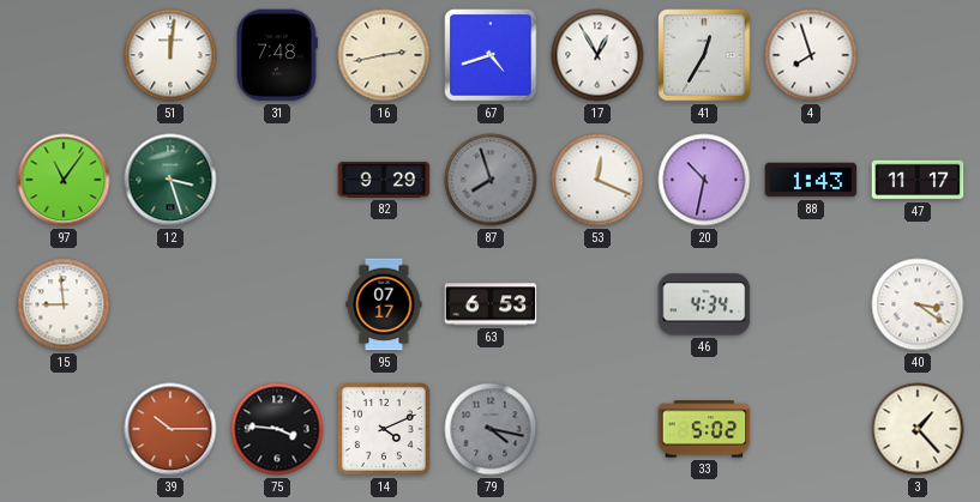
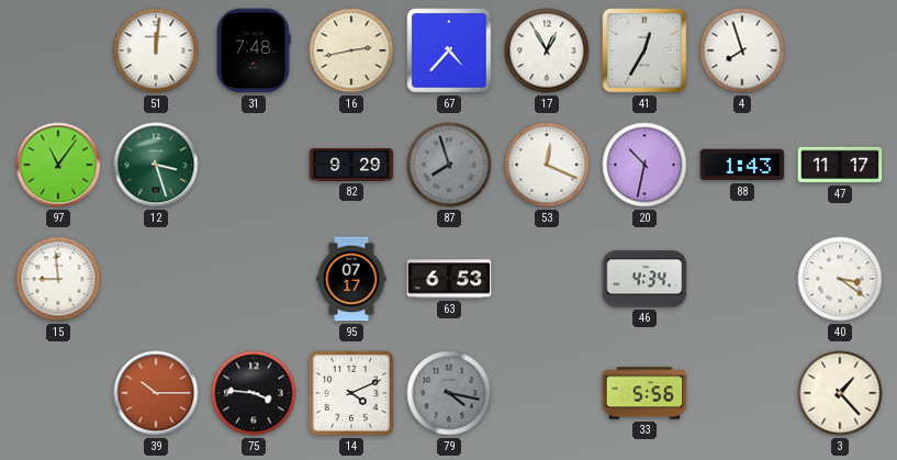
67: 4:42 -> 4:37 (449, 51)
33: 5:02 -> 5:56 (644, 393)
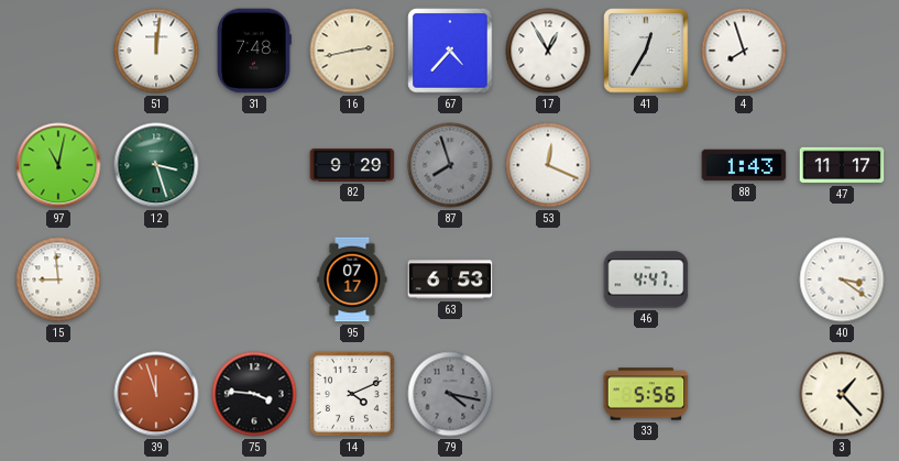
97: 11:06 -> 11:02 (58, 165)
20: 10:32 -> none (644, 165)
46: 4:34 -> 4:47 (646, 279)
39: 10:15 -> 11:57 (156, 394)
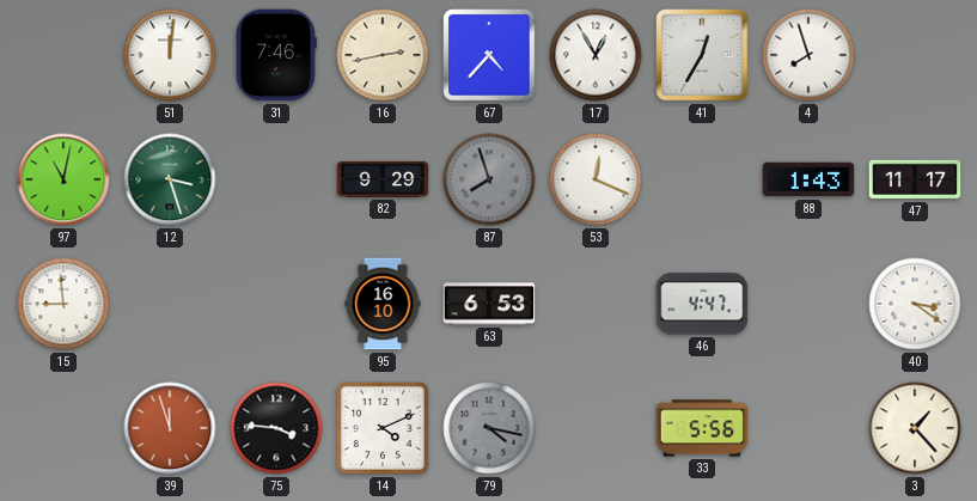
31: 7:48 -> 7:46 (277, 55)
95: 07:17 -> 16:10 (383, 304)
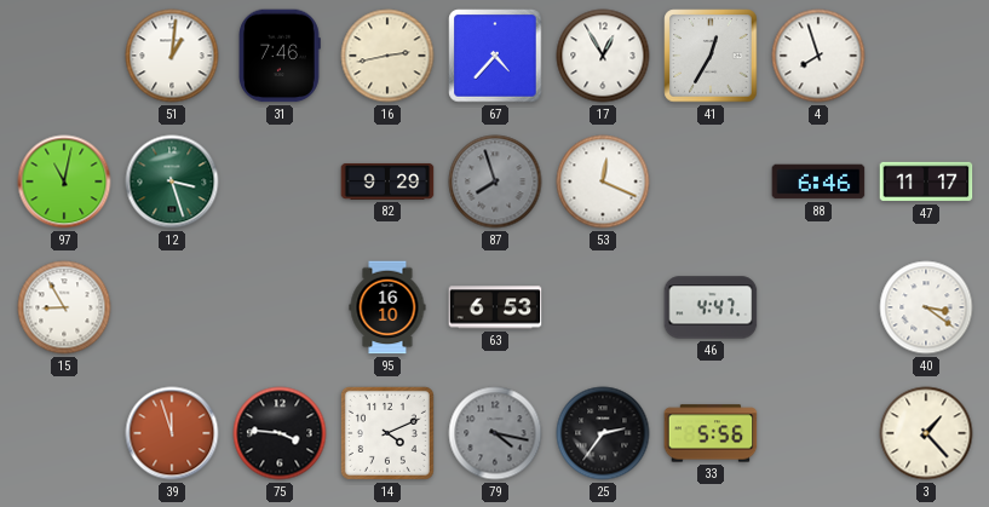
51: 12:01 -> 1:01 (172, 56)
88: 1:43 -> 6:46 (818, 182)
15: 8:59 -> 8:55 (64, 307)
25: none -> 2:36 (603, 433)
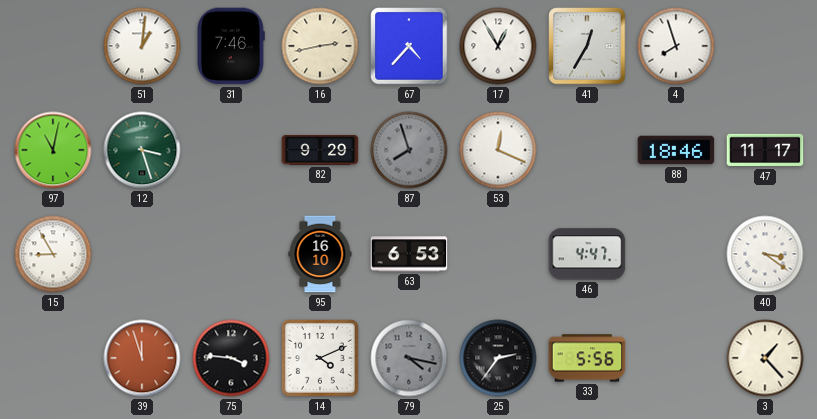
88: 6:46 -> 18:46 (676, 150)
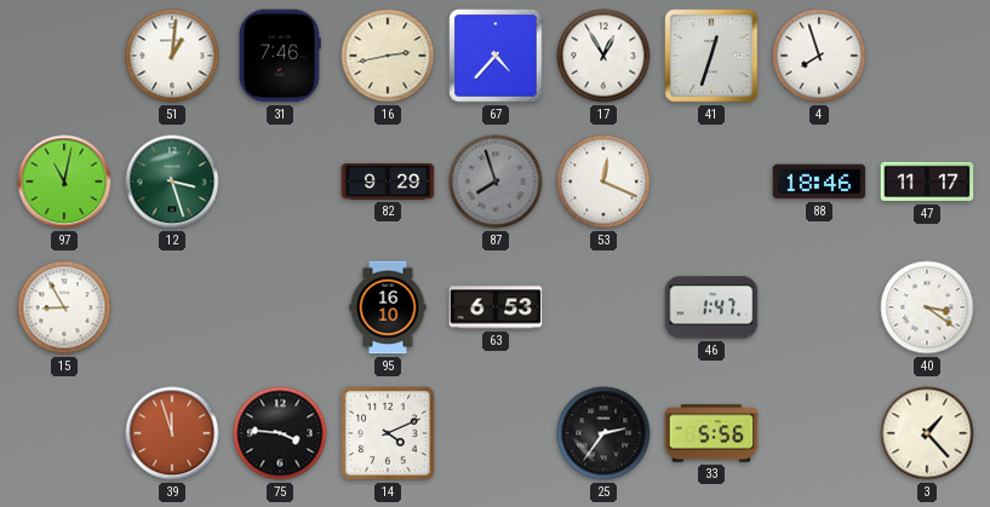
41: 12:35 -> 12:33 (711, 56)
46: 4:47 -> 1:47 (711, 307)
79: 4:17 -> none (409, 358)
